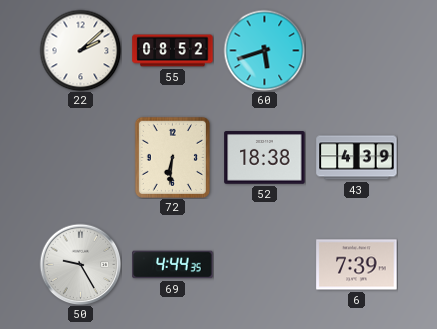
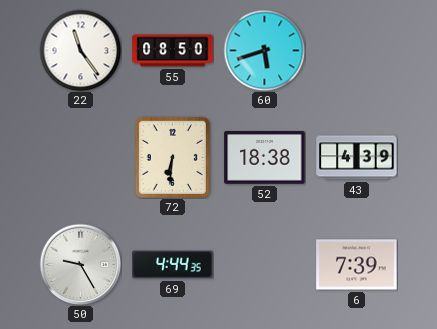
22: 2:08 -> 11:24 (80, 50)
55: 08:52 -> 08:50 (173, 51)
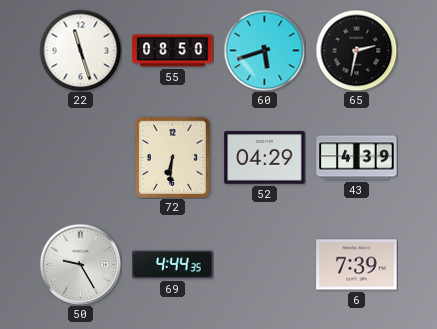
22: 11:24 -> 11:27 (80, 50)
65: none -> 2:32 (356, 50)
52: 18:38 -> 04:29 (265, 158)
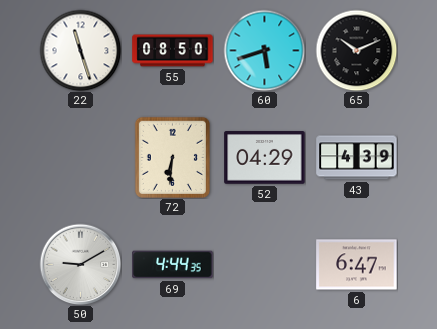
65: 2:32 -> 10:11 (356, 50)
50: 9:25 -> 9:10 (80, 264)
6: 7:39 -> 6:47 (357, 265)
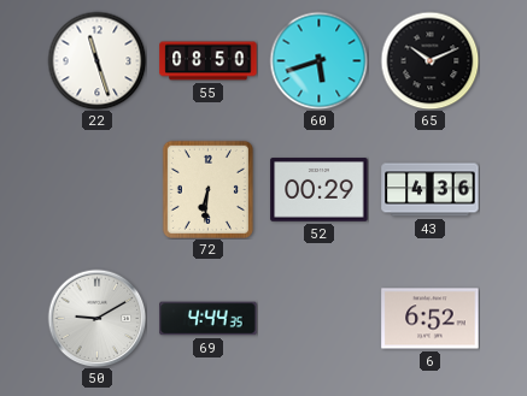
52: 04:29 -> 00:29 (320, 190)
43: 4:39 -> 4:36 (431, 190)
6: 6:47 -> 6:52 (431, 319)
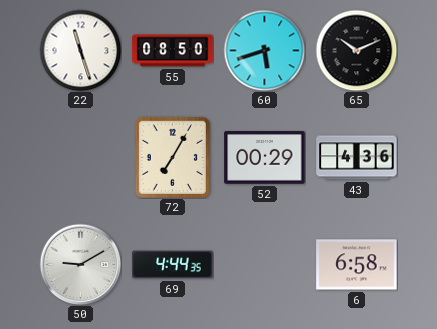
72: 6:31 -> 7:05 (172, 157)
6: 6:52 -> 6:58 (357, 265)
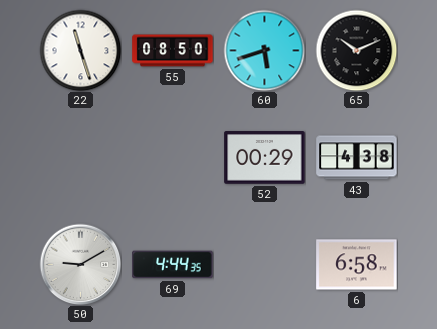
72: 7:05 -> none (172, 157)
43: 4:36 -> 4:38 (357, 158)
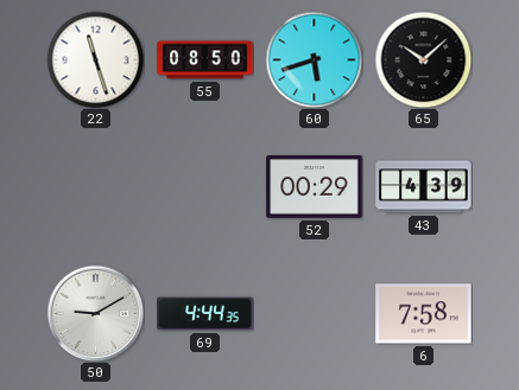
65: 10:11 -> 10:08 (423, 59)
43: 4:38 -> 4:39 (424, 187)
6: 6:58 -> 7:58 (424, 314)
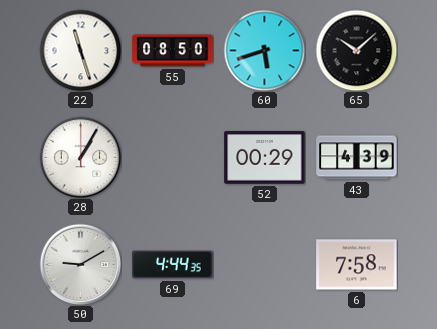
28: none -> 1:05 (80, 157)
